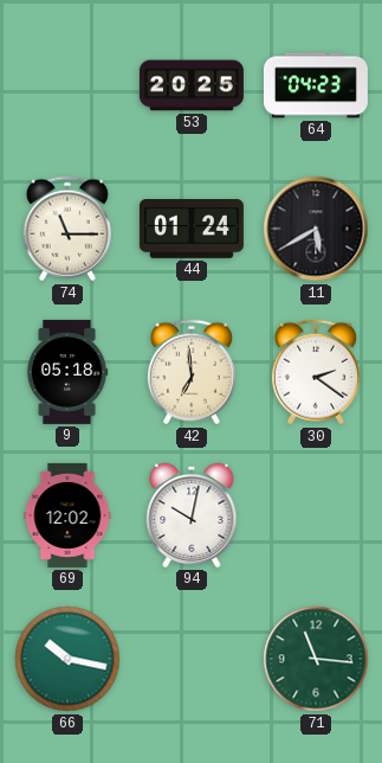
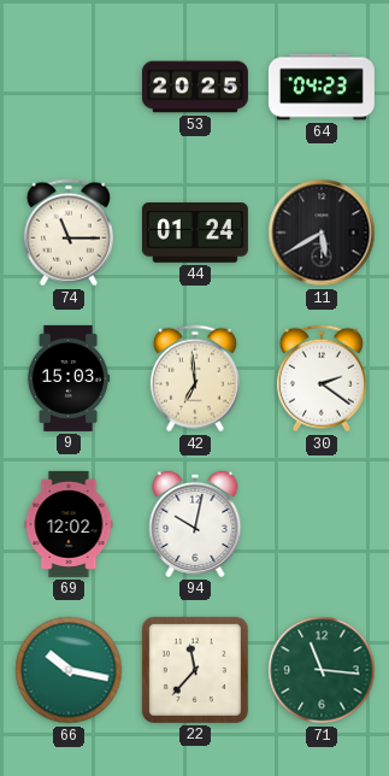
9: 05:18 -> 15:03 (69, 378)
22: none -> 11:37 (195, 670)
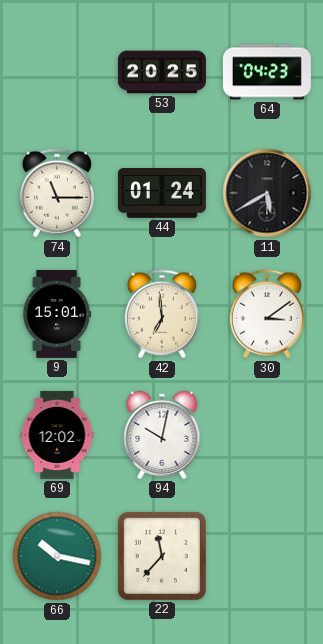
9: 15:03 -> 15:01 (57, 314)
30: 2:21 -> 3:09 (267, 314)
71: 11:16 -> none (322, 670)
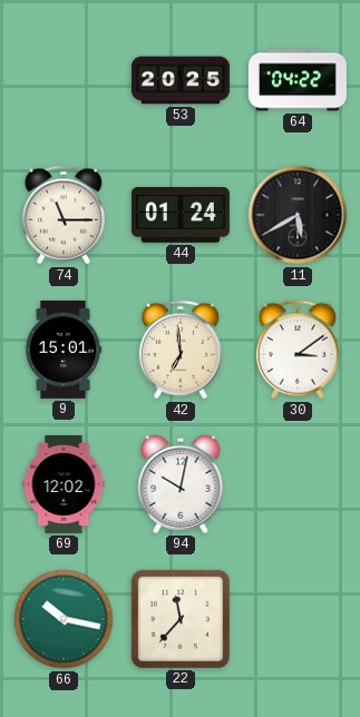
64: 04:23 -> 04:22 (298, 80)
